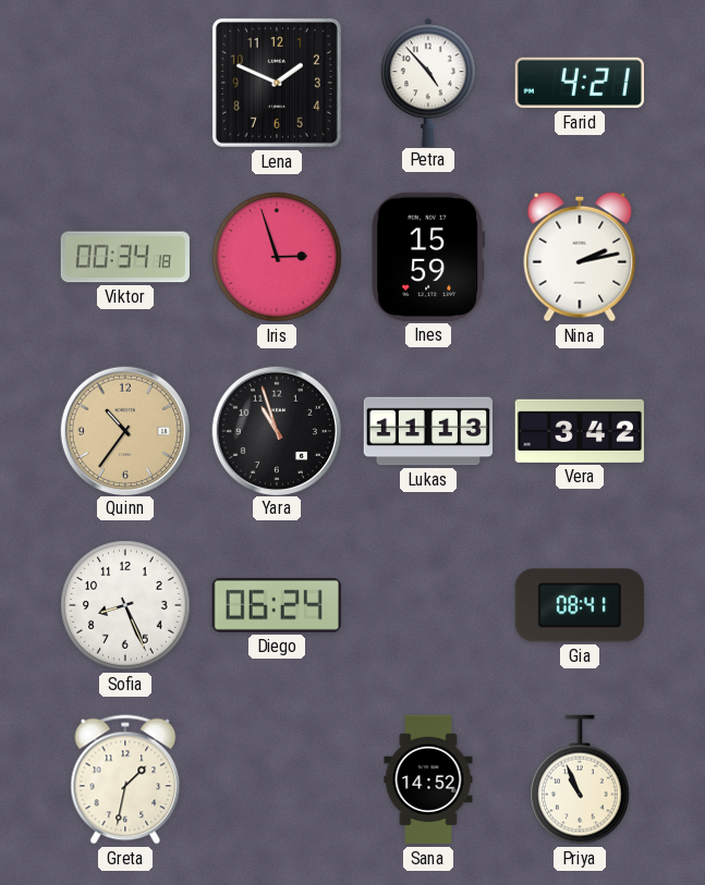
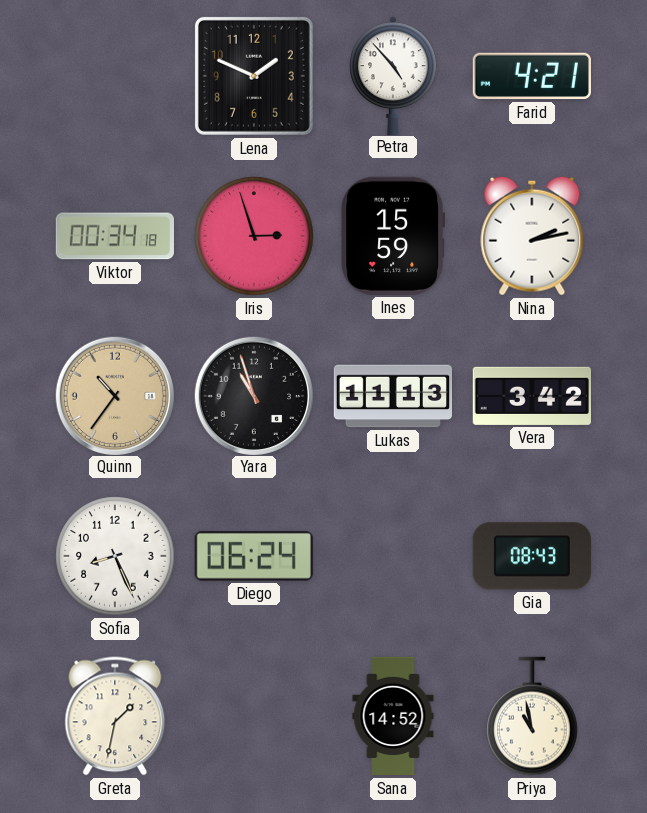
Gia: 08:41 -> 08:43 (532, 556)
Priya: 10:56 -> 10:58 (532, 716)
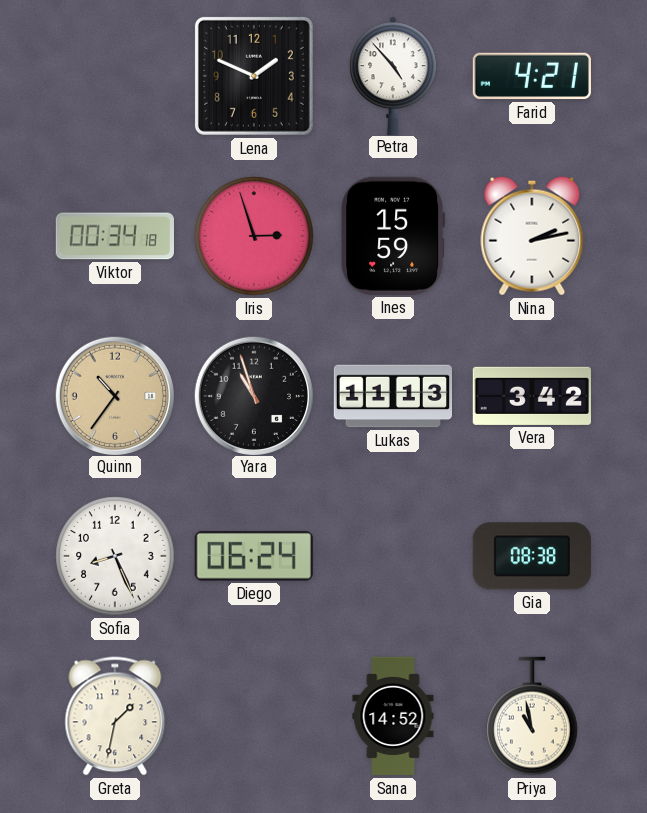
Gia: 08:43 -> 08:38 (532, 556)
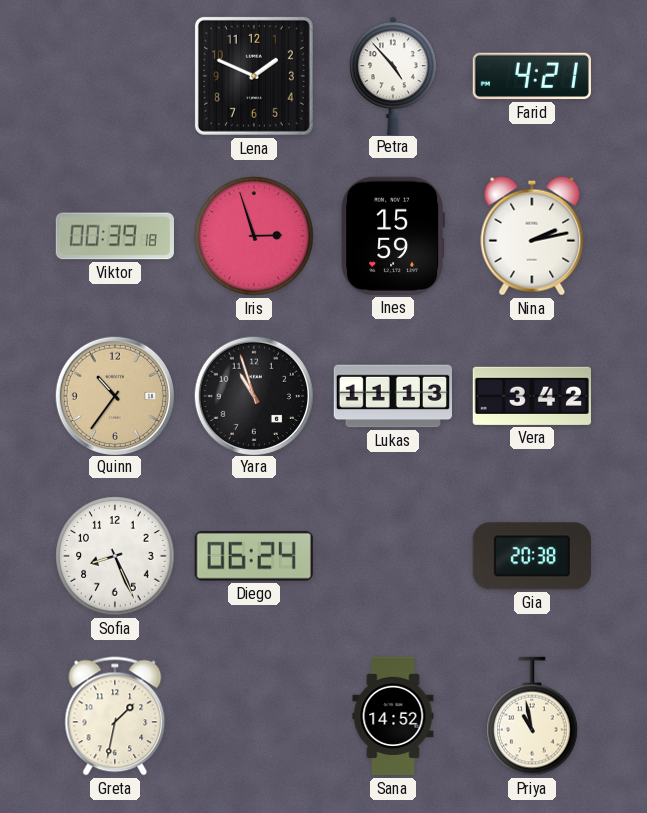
Viktor: 00:34 -> 00:39 (114, 236)
Gia: 08:38 -> 20:38 (532, 556)
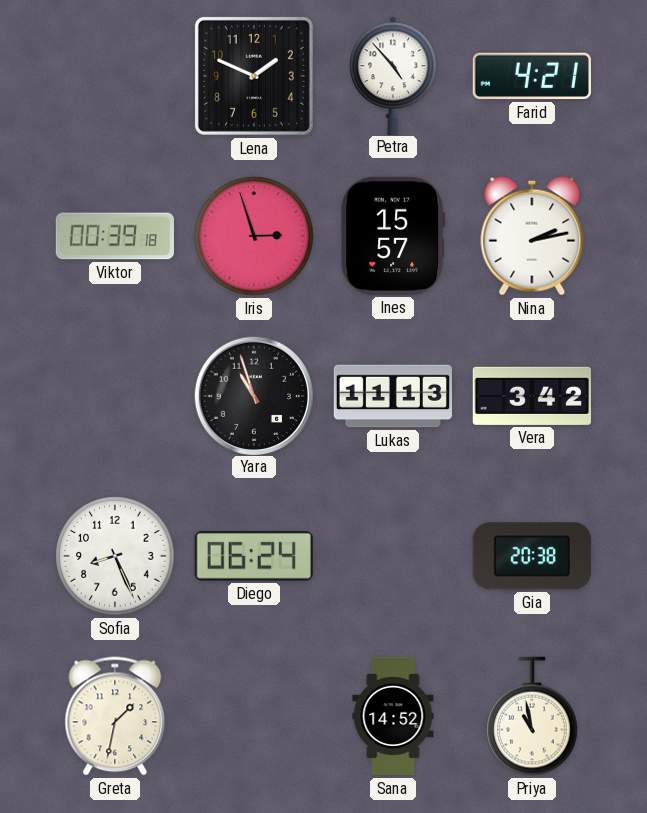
Ines: 15:59 -> 15:57 (392, 236)
Quinn: 10:36 -> none (114, 395)
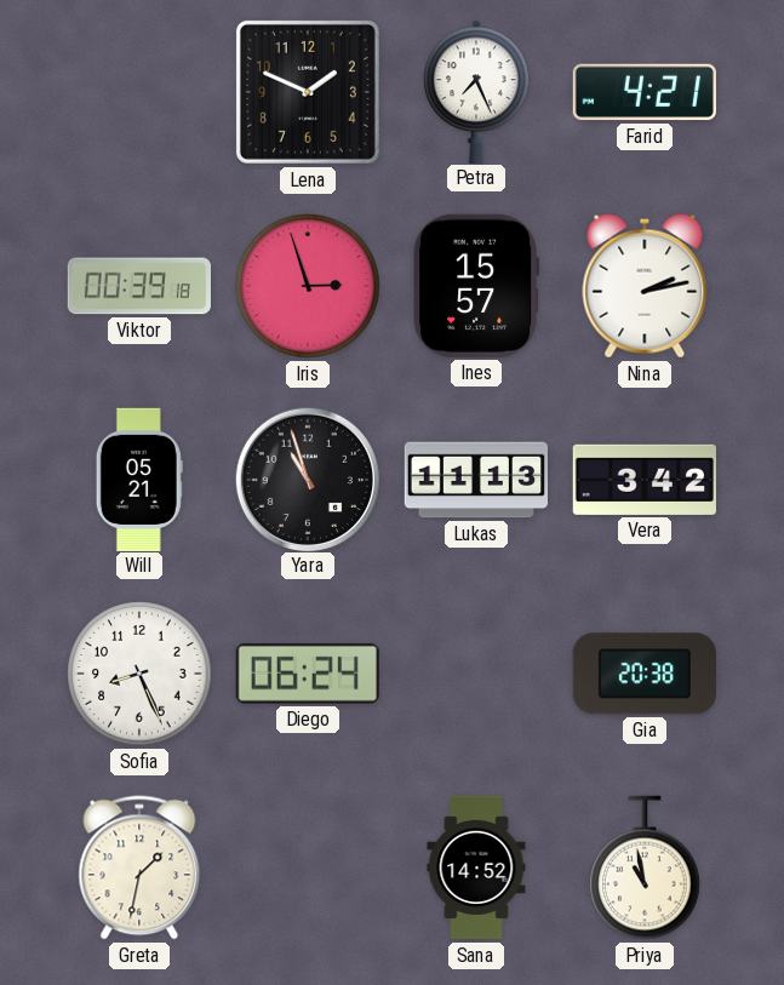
Petra: 4:53 -> 7:26 (476, 91)
Will: none -> 05:21 (139, 479)
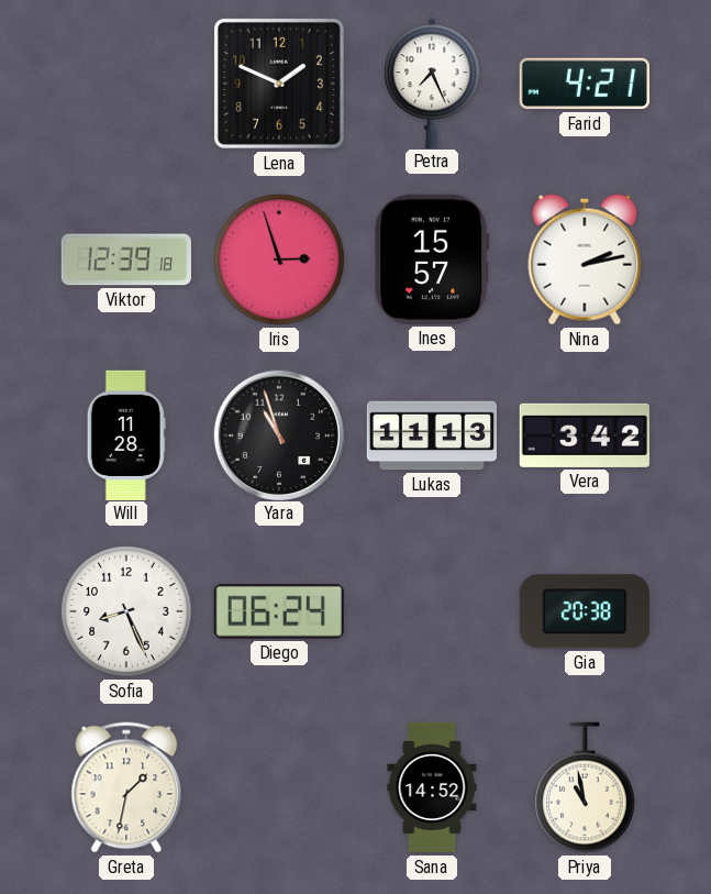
Viktor: 00:39 -> 12:39 (125, 260)
Will: 05:21 -> 11:28 (126, 434)
